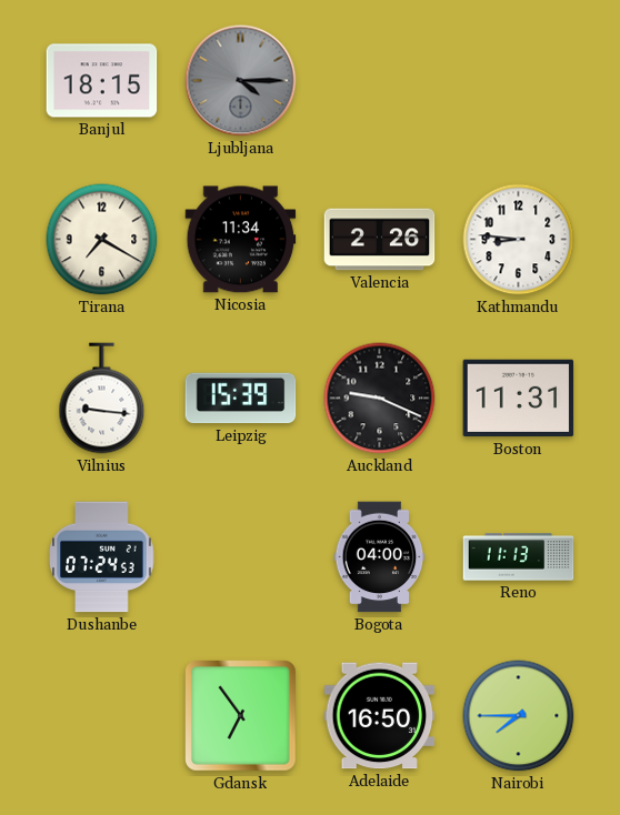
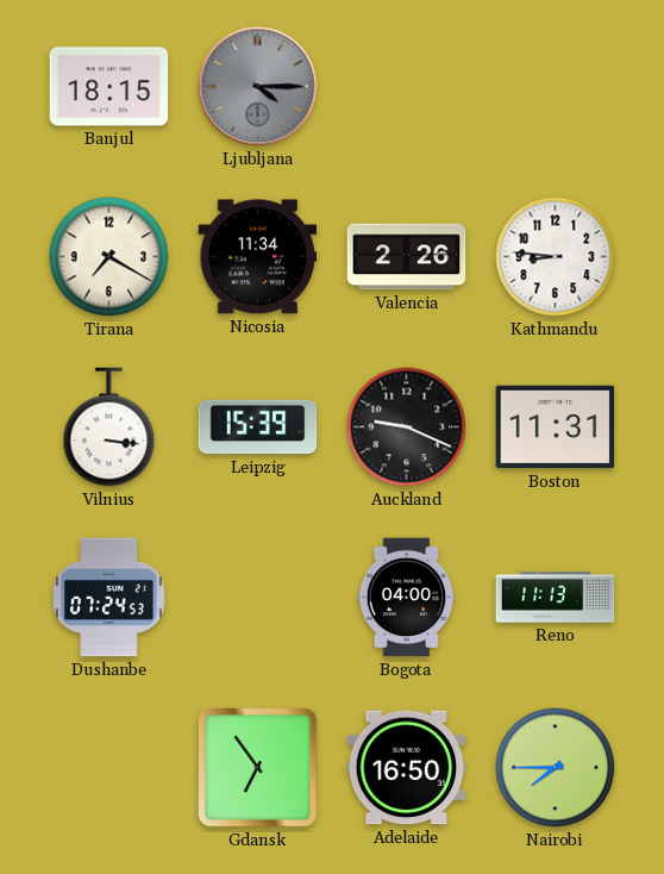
Vilnius: 9:16 -> 3:16 (109, 427)
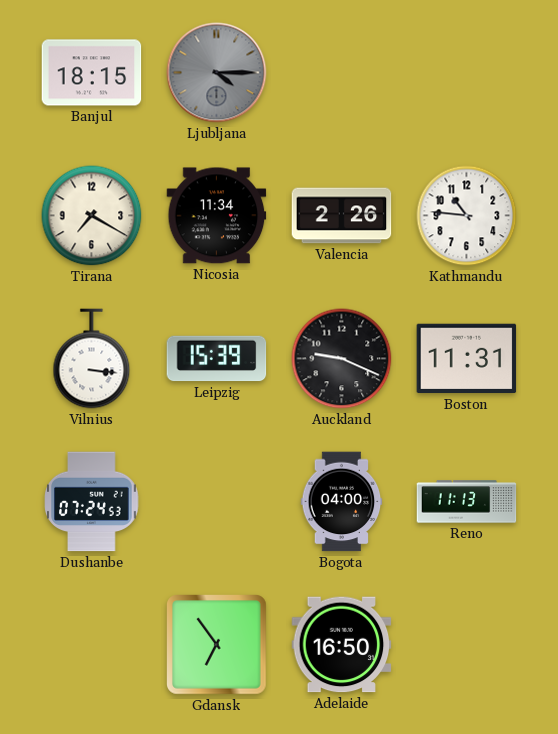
Kathmandu: 8:46 -> 10:46 (467, 216)
Nairobi: 7:45 -> none (556, 768)
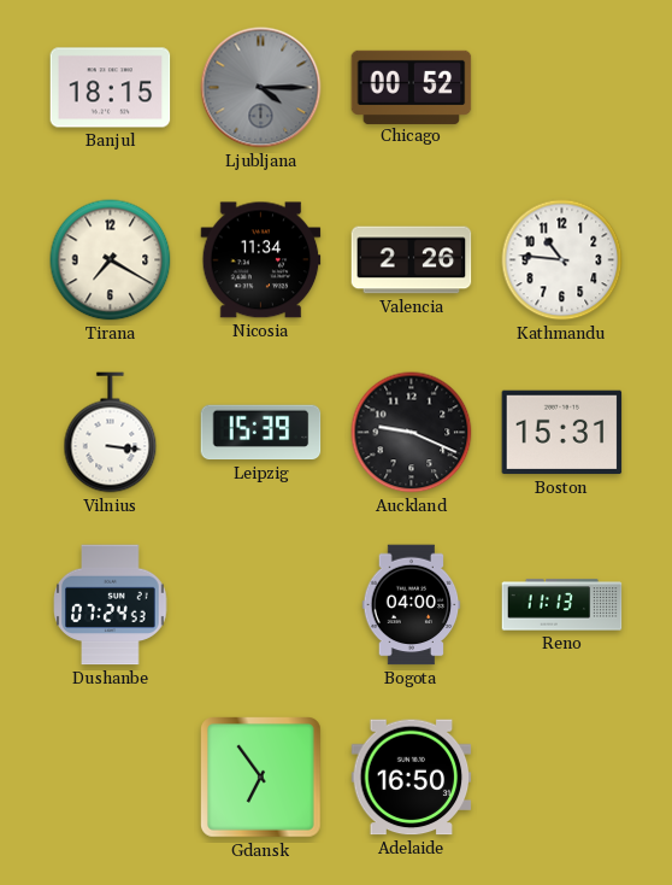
Chicago: none -> 00:52 (412, 87)
Boston: 11:31 -> 15:31 (562, 433)
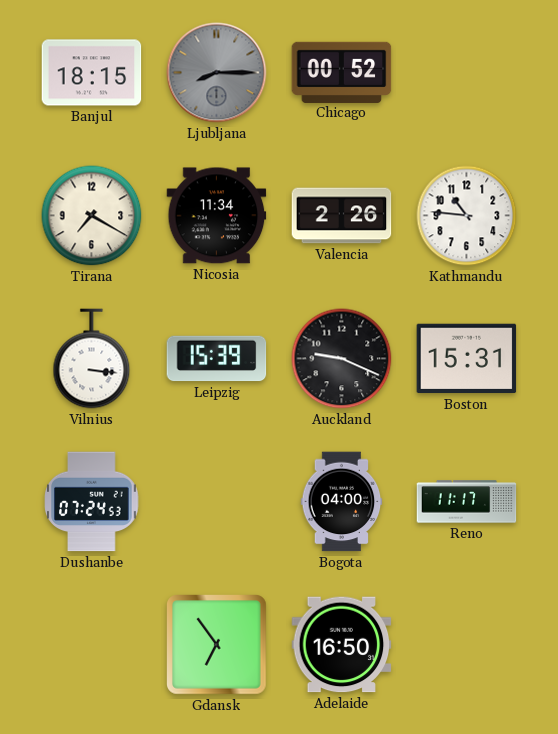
Ljubljana: 4:15 -> 8:15 (217, 73)
Reno: 11:13 -> 11:17 (467, 502)
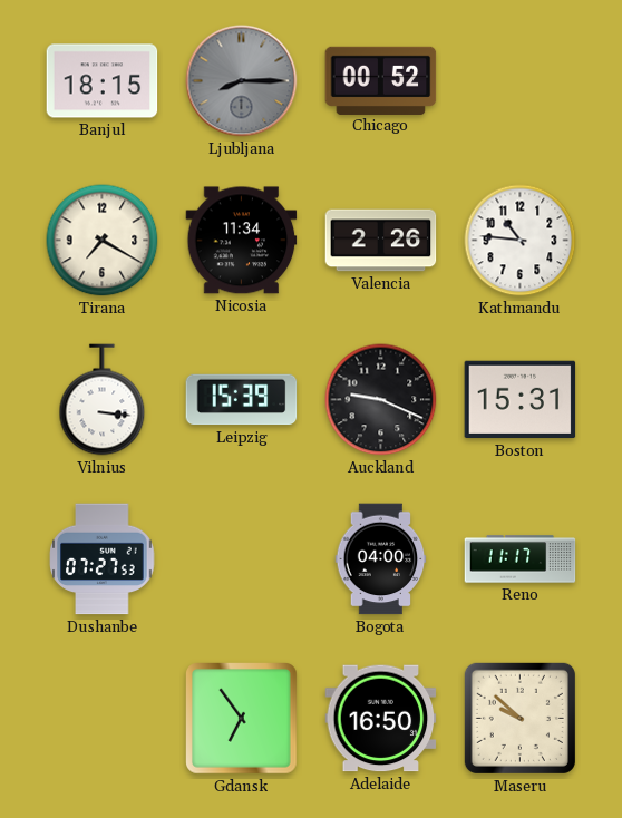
Dushanbe: 07:24 -> 07:27 (103, 559)
Maseru: none -> 9:52 (519, 718)
